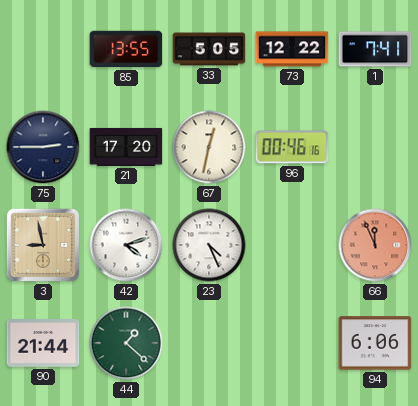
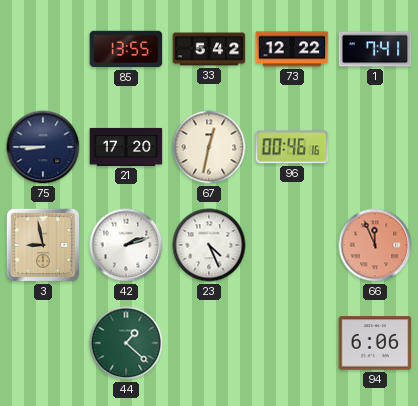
33: 5:05 -> 5:42 (209, 49)
75: 2:45 -> 8:45 (43, 147)
42: 4:12 -> 2:12 (126, 245)
90: 21:44 -> none (43, 344)
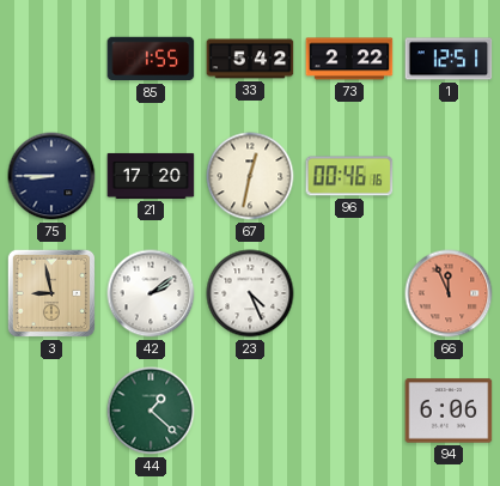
85: 13:55 -> 1:55 (151, 59)
73: 12:22 -> 2:22 (349, 59)
1: 7:41 -> 12:51 (449, 59)
42: 2:12 -> 2:09 (151, 293)
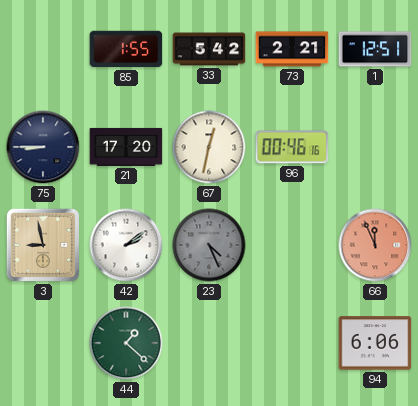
73: 2:22 -> 2:21 (292, 49)
23 dial: white -> grey (209, 245)
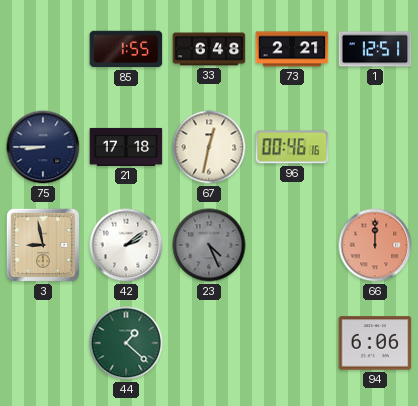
33: 5:42 -> 6:48 (209, 49)
21: 17:20 -> 17:18 (126, 147)
66: 11:56 -> 12:00 (375, 245)
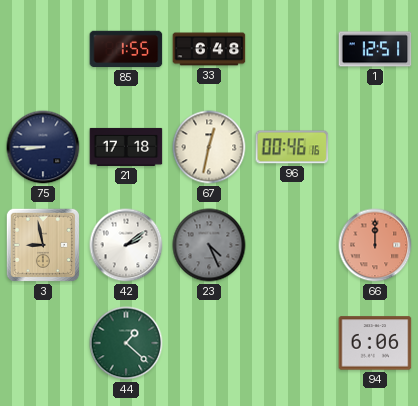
73: 2:21 -> none (292, 49)
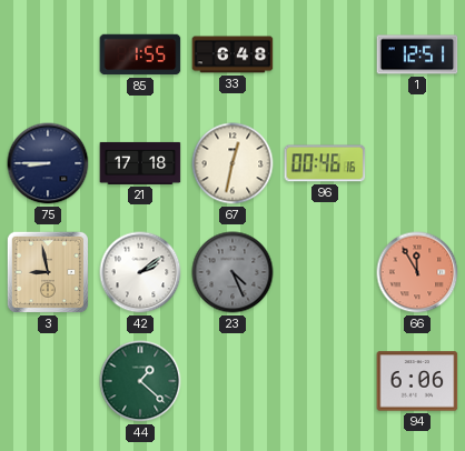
66: 12:00 -> 11:55 (417, 272)
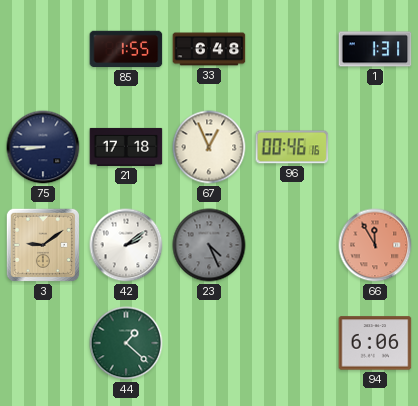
1: 12:51 -> 1:31 (375, 49)
67: 12:32 -> 12:56 (209, 147)
3: 8:58 -> 9:09 (43, 245)
